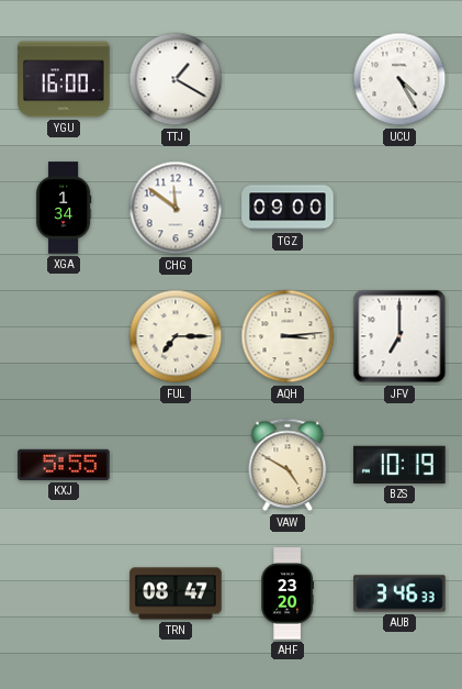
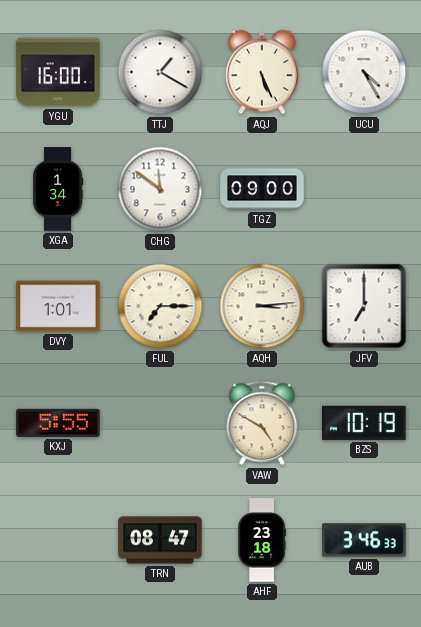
AQJ: none -> 5:26 (262, 72)
DVY: none -> 1:01 (58, 306)
AHF: 23:20 -> 23:18 (261, 540)
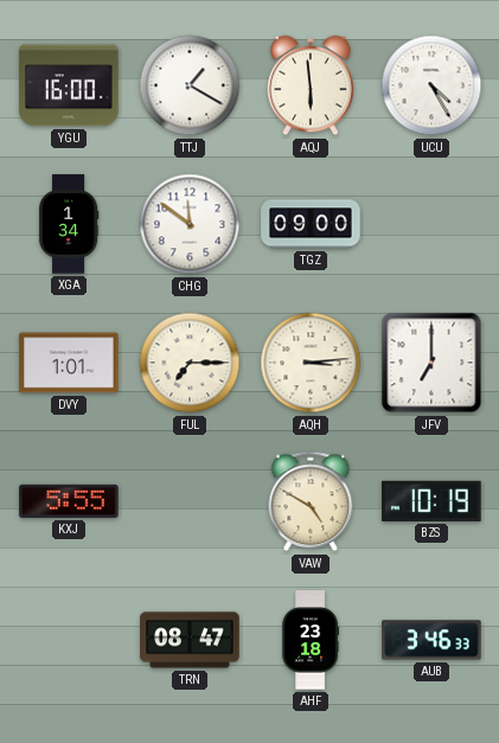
AQJ: 5:26 -> 5:59 (311, 85)
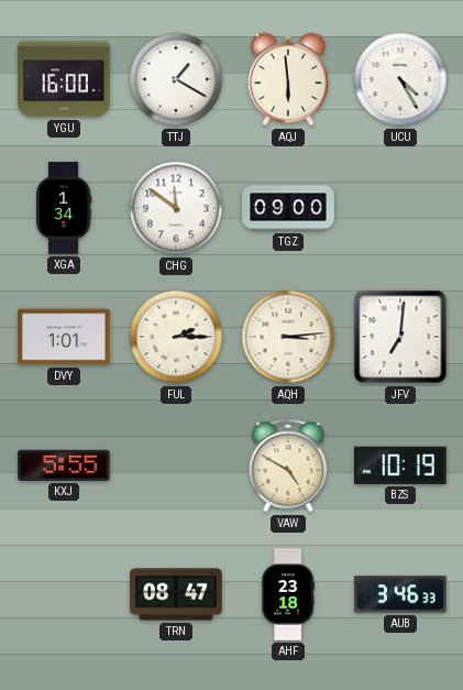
FUL: 7:15 -> 2:15 (176, 337)
JFV: 7:00 -> 7:01 (400, 337)
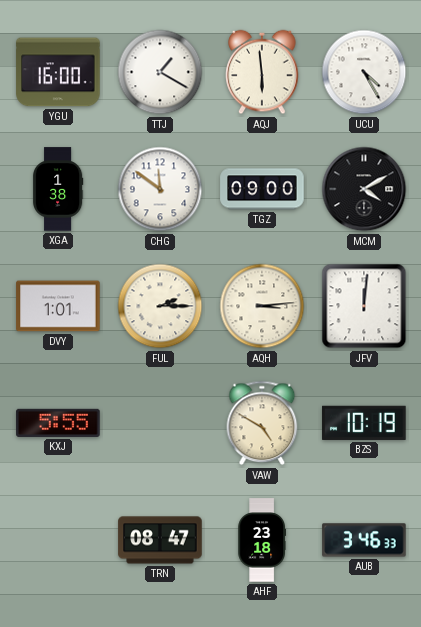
XGA: 1:34 -> 1:38 (58, 189)
MCM: none -> 4:10 (364, 189)
JFV: 7:01 -> 12:01 (364, 306)
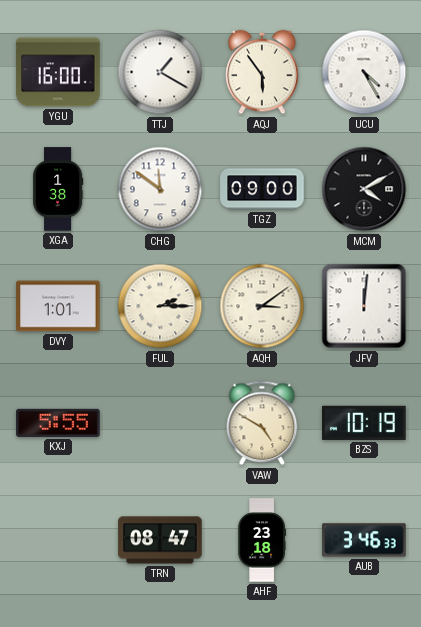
AQJ: 5:59 -> 5:54 (262, 72)
AQH: 3:14 -> 3:09 (262, 306)
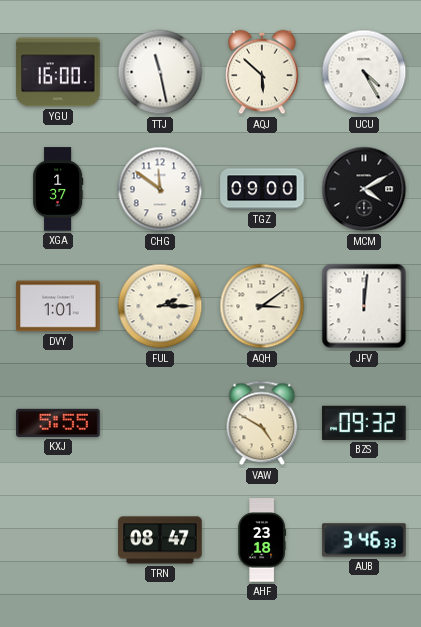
TTJ: 1:20 -> 11:28 (160, 72)
AQJ: 5:54 -> 5:52 (262, 72)
XGA: 1:38 -> 1:37 (58, 189)
BZS: 10:19 -> 09:32 (364, 423)
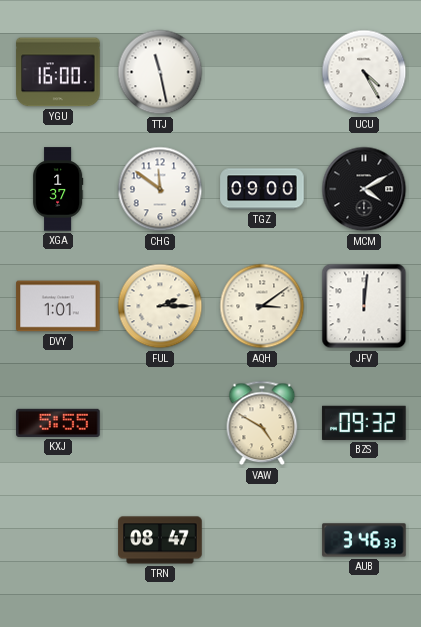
AQJ: 5:52 -> none (262, 72)
AHF: 23:18 -> none (261, 540)
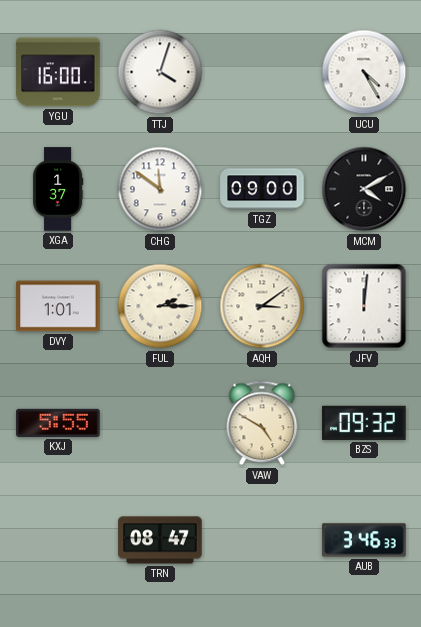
TTJ: 11:28 -> 4:03 (160, 72)
